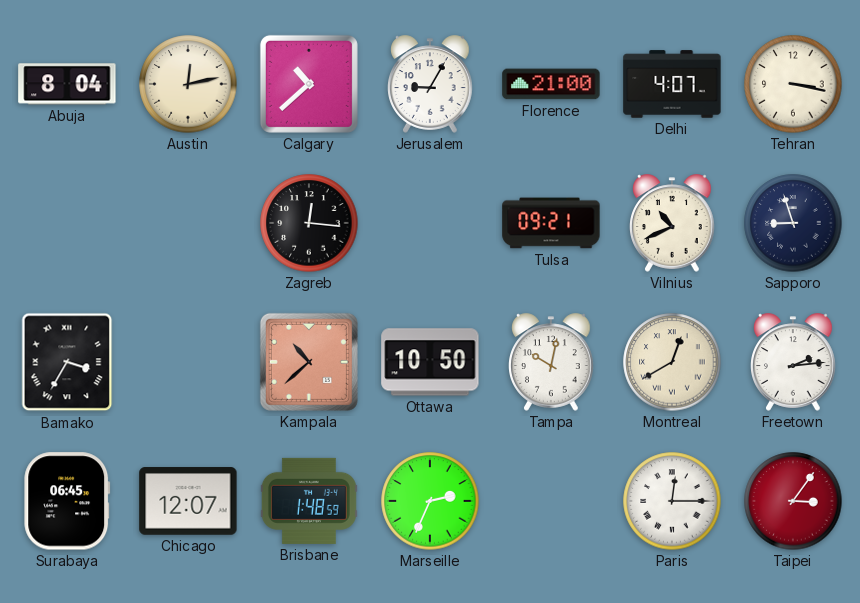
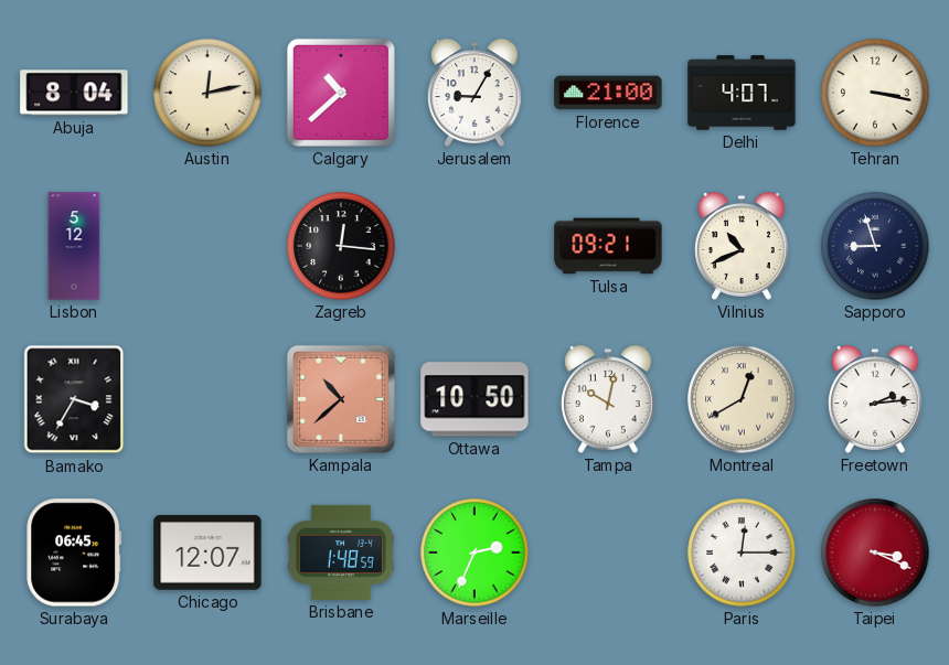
Lisbon: none -> 5:12 (74, 246)
Taipei: 3:06 -> 3:19 (875, 553)
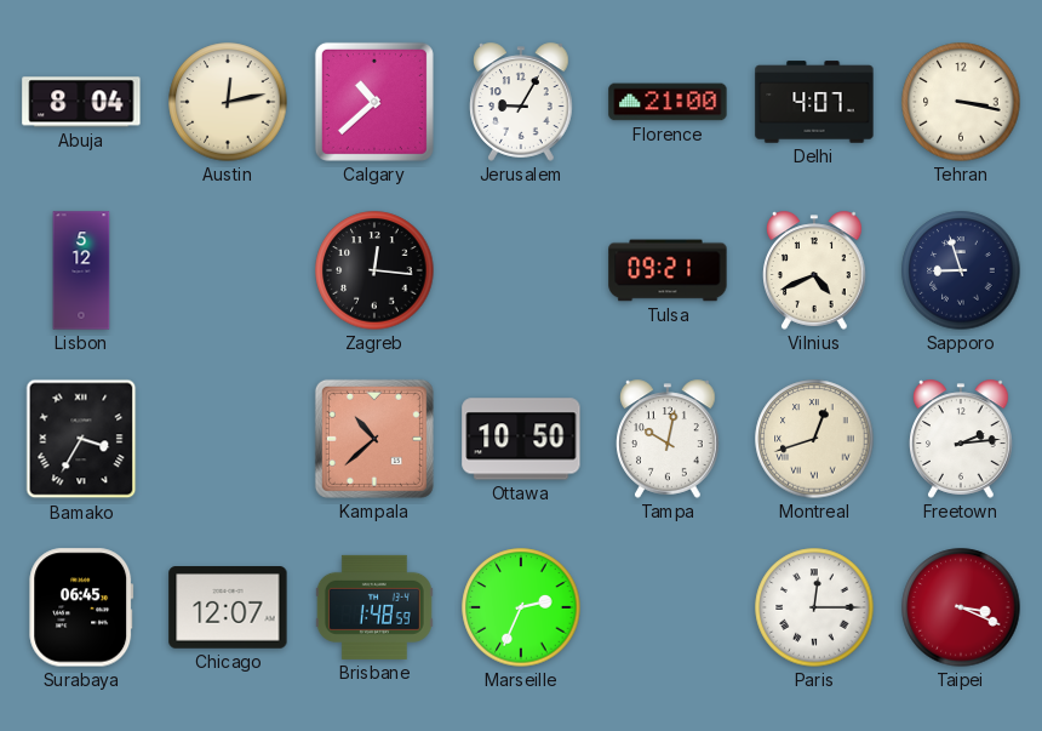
Vilnius: 10:41 -> 4:41 (815, 270)
Montreal: 12:40 -> 12:42 (814, 439)
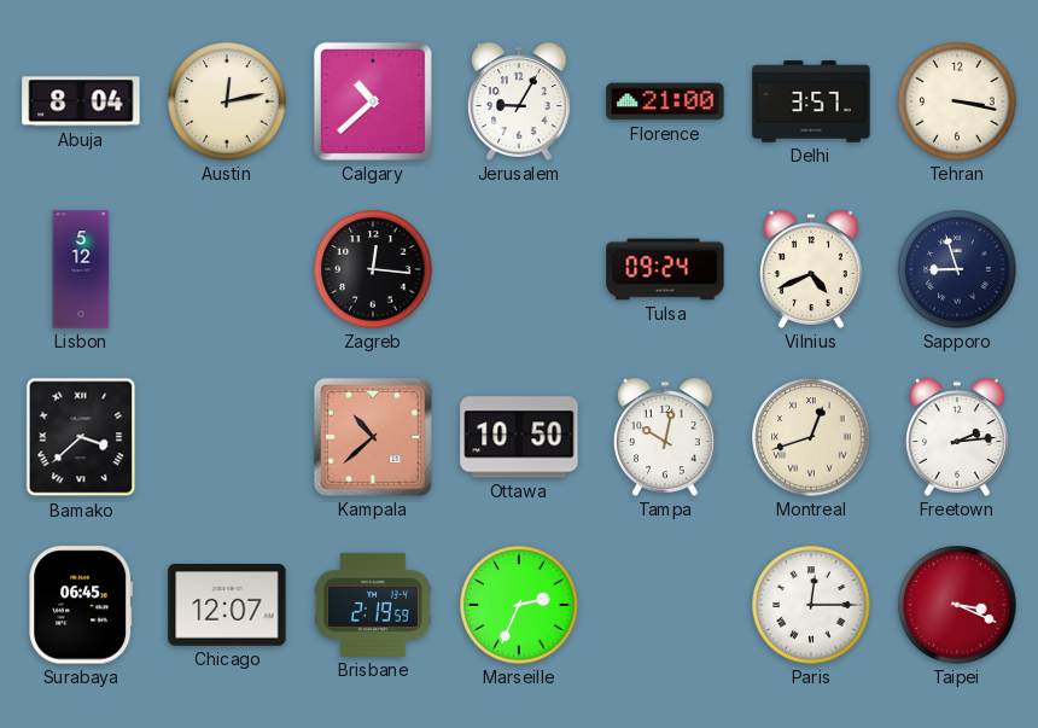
Delhi: 4:07 -> 3:57 (811, 101)
Tulsa: 09:21 -> 09:24 (665, 269)
Bamako: 3:35 -> 3:38 (81, 437)
Brisbane: 1:48 -> 2:19 (373, 605)
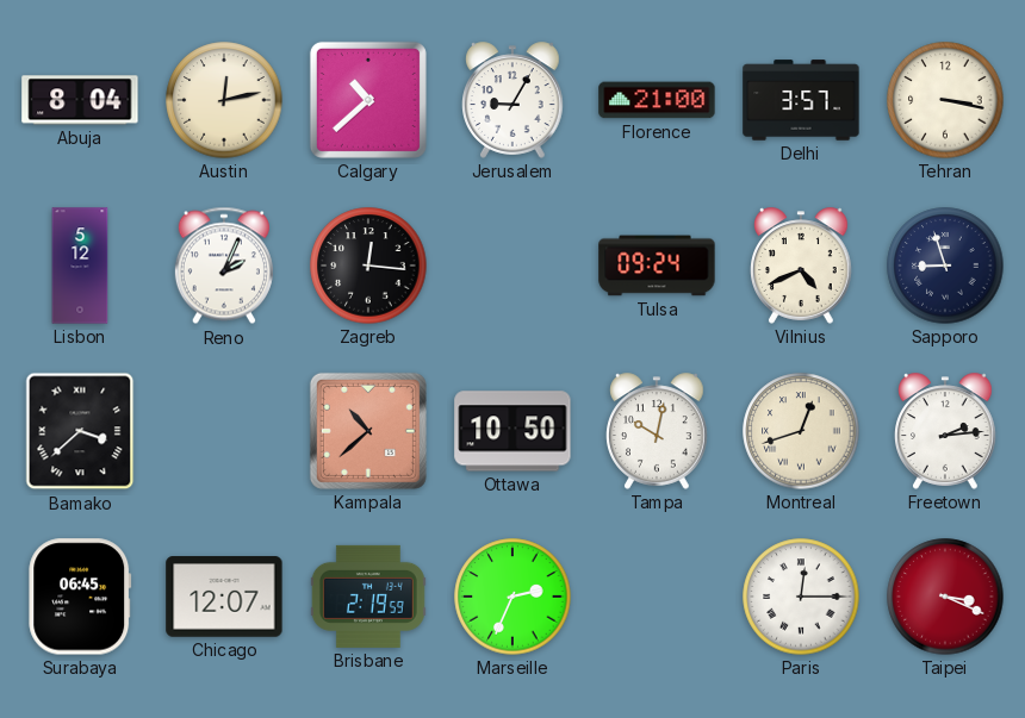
Reno: none -> 2:04 (224, 266)
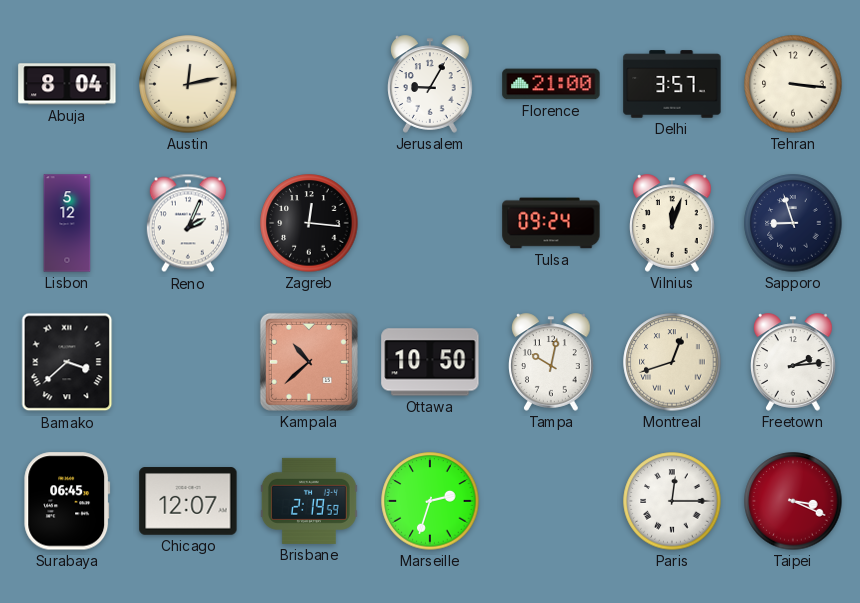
Calgary: 10:38 -> none (368, 100)
Tehran: 3:17 -> 3:16 (793, 84)
Vilnius: 4:41 -> 12:03 (673, 223)
Marseille: 2:34 -> 2:33 (430, 501)
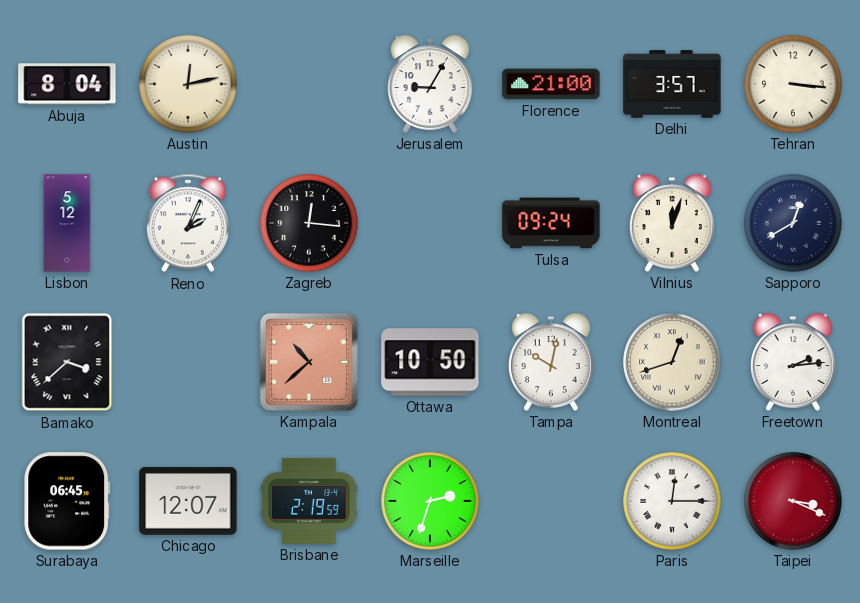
Sapporo: 8:57 -> 12:40 (793, 223)
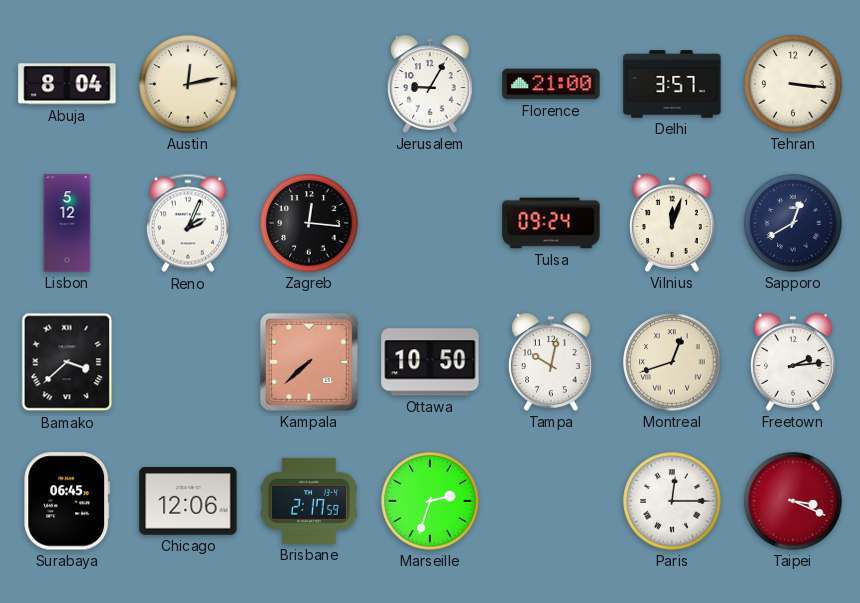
Kampala: 10:38 -> 7:38 (309, 362)
Chicago: 12:07 -> 12:06 (188, 501)
Brisbane: 2:19 -> 2:17 (309, 501)
